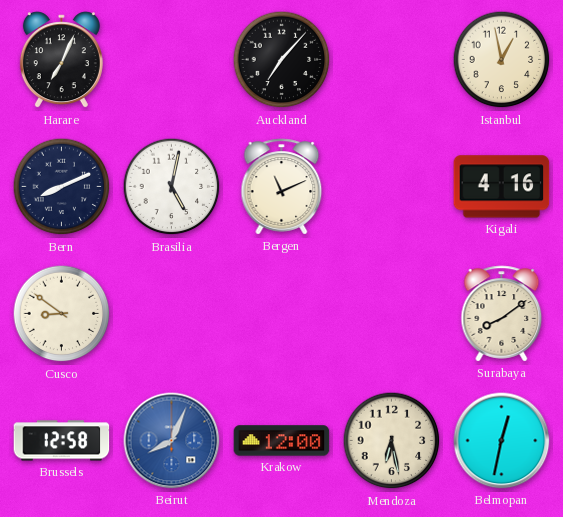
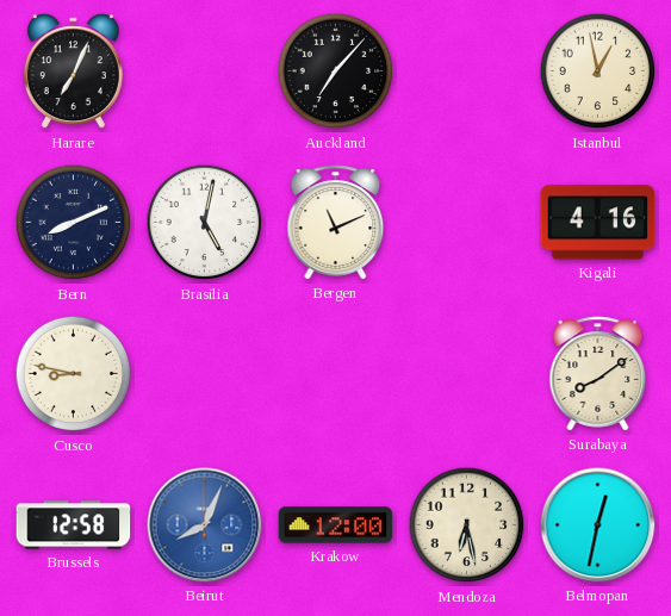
Cusco: 8:51 -> 8:47 (74, 374)
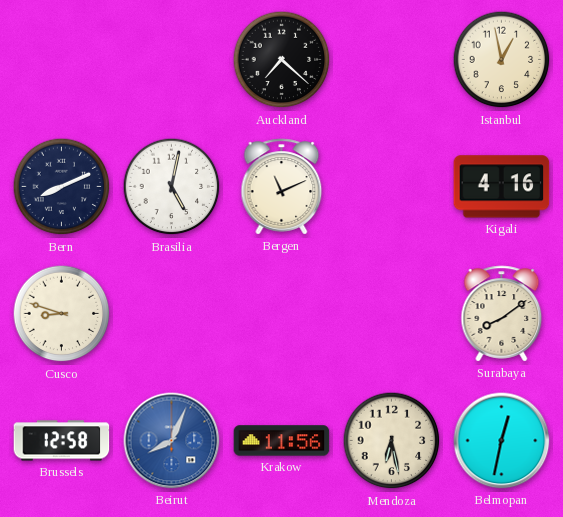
Harare: 7:04 -> none (73, 71)
Auckland: 7:07 -> 7:22 (282, 60)
Cusco: 8:47 -> 8:48 (62, 314)
Krakow: 12:00 -> 11:56 (282, 441)
